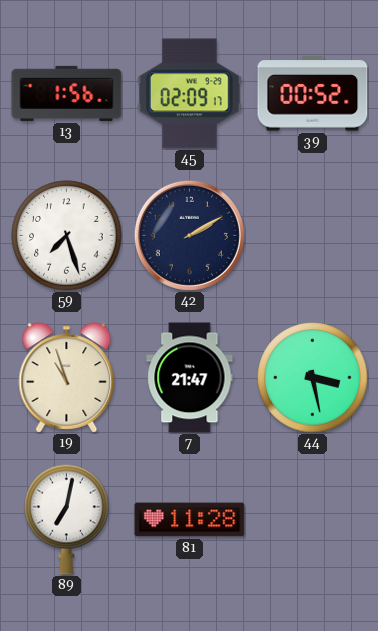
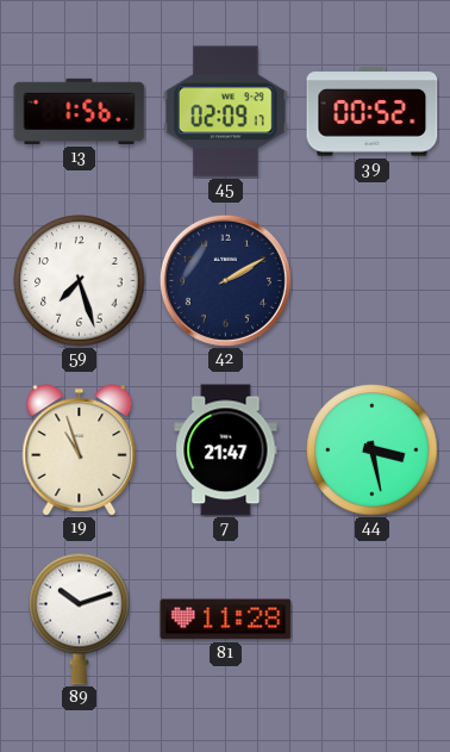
89: 7:02 -> 10:12 (80, 619)
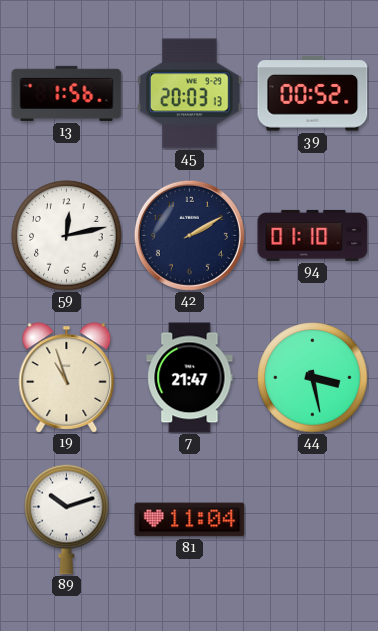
45: 02:09 -> 20:03 (190, 94)
59: 7:27 -> 12:13 (67, 236)
94: none -> 01:10 (313, 235)
81: 11:28 -> 11:04 (190, 520)
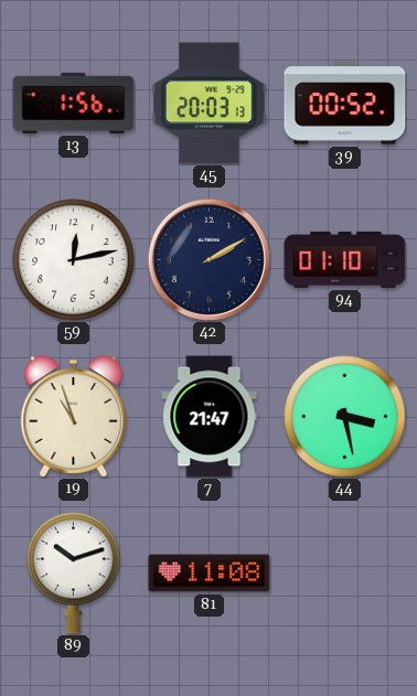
81: 11:04 -> 11:08 (210, 574)
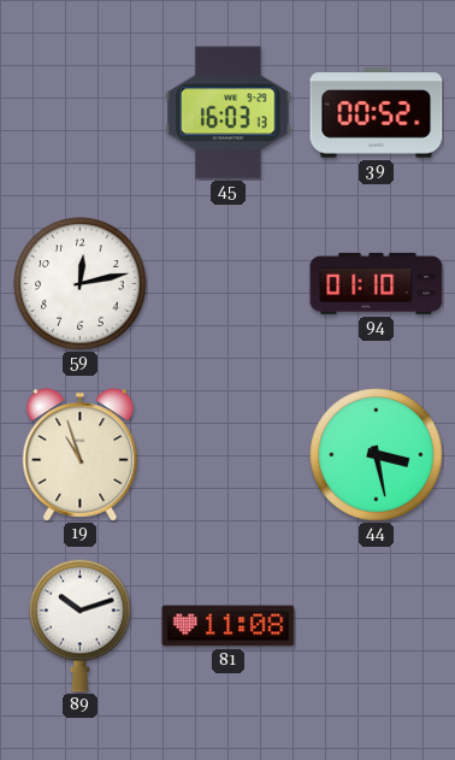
13: 1:56 -> none (74, 103)
45: 20:03 -> 16:03 (229, 113)
42: 2:10 -> none (209, 259)
7: 21:47 -> none (210, 417)
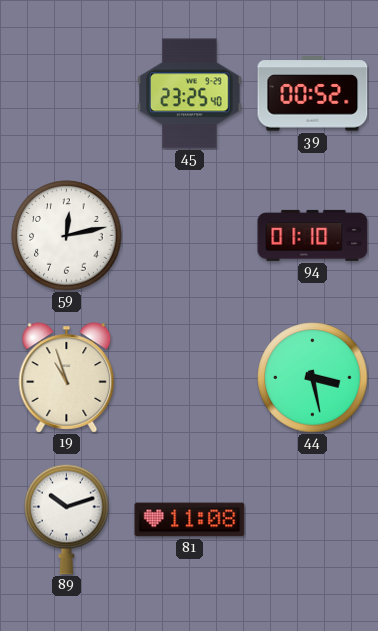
45: 16:03 -> 23:25 (190, 94)
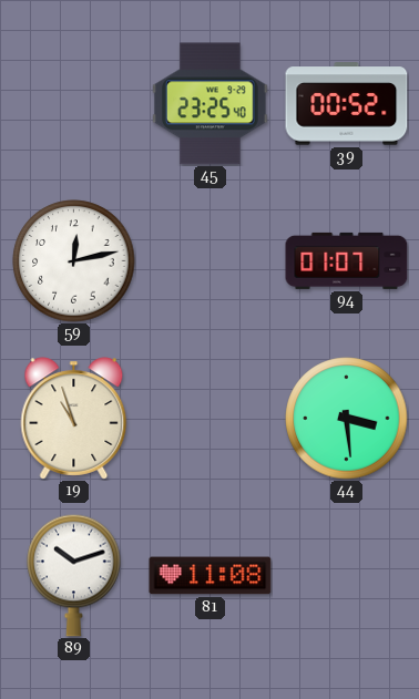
94: 01:10 -> 01:07 (347, 260)
44: 3:28 -> 3:29 (347, 419)
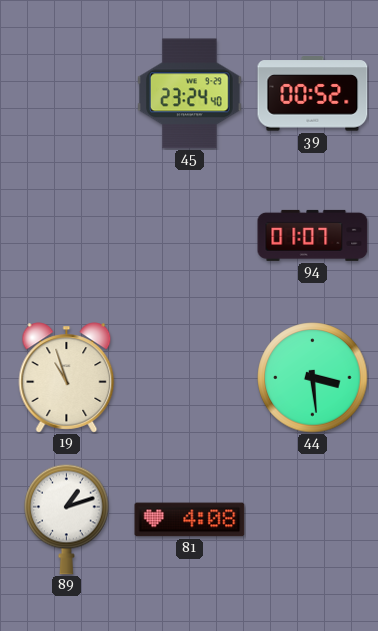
45: 23:25 -> 23:24 (190, 94)
59: 12:13 -> none (74, 261)
89: 10:12 -> 1:12 (67, 519)
81: 11:08 -> 4:08 (190, 520)
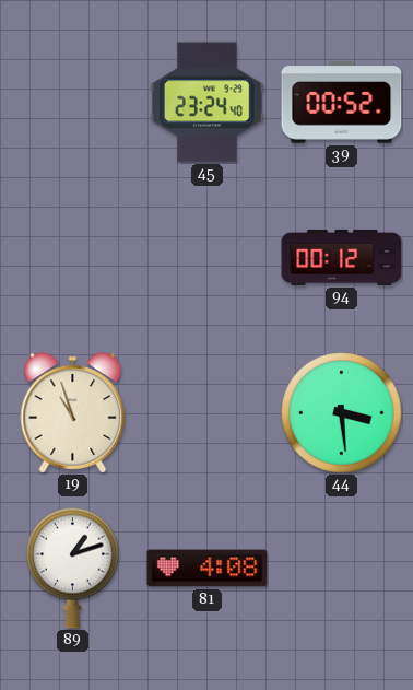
94: 01:07 -> 00:12 (342, 257)
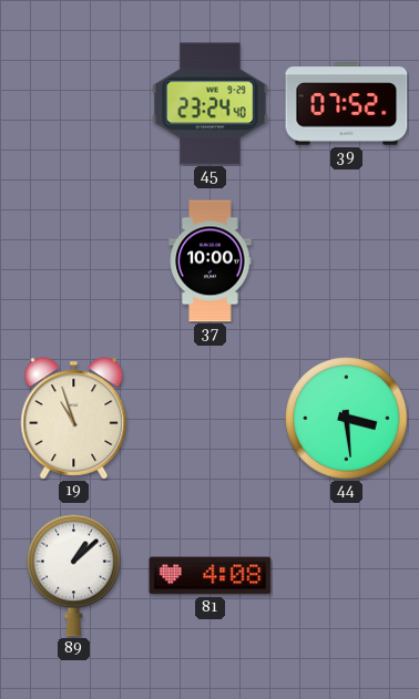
39: 00:52 -> 07:52 (347, 104)
37: none -> 10:00 (211, 261)
94: 00:12 -> none (342, 257)
89: 1:12 -> 1:08 (74, 575)
